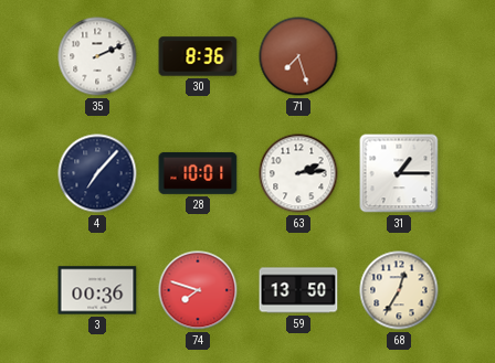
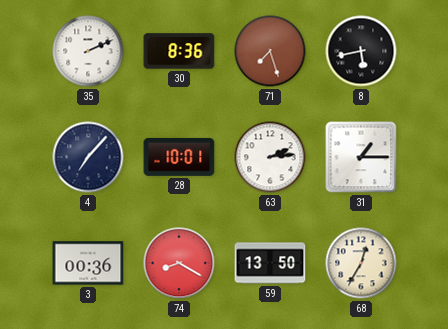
8: none -> 5:43 (361, 51)
74: 7:48 -> 8:20 (179, 263)
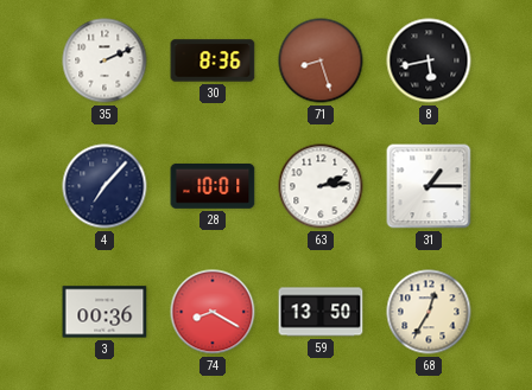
71: 7:27 -> 8:27 (321, 60)
